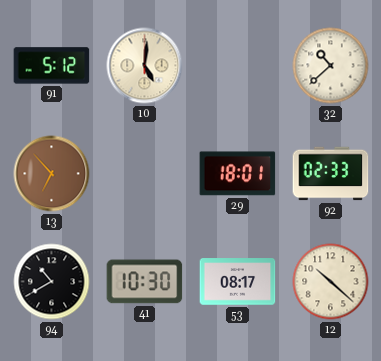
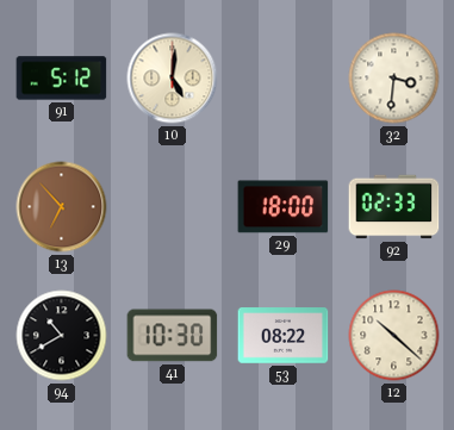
32: 10:38 -> 3:31 (394, 79)
29: 18:01 -> 18:00 (284, 207)
53: 08:17 -> 08:22 (284, 336)
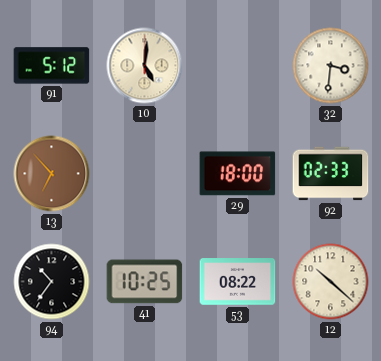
94: 10:40 -> 10:36 (52, 282)
41: 10:30 -> 10:25 (145, 282)
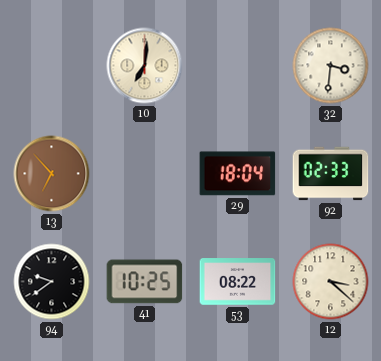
91: 5:12 -> none (52, 66)
10: 5:01 -> 7:01 (145, 66)
29: 18:00 -> 18:04 (238, 174)
94: 10:36 -> 9:39 (52, 282)
12: 10:22 -> 3:22 (331, 282)
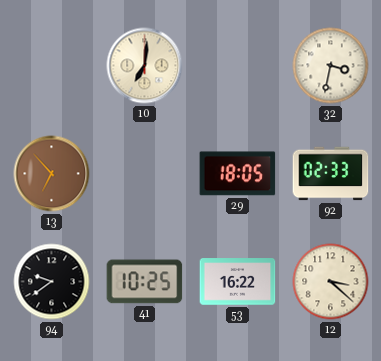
32: 3:31 -> 3:32 (331, 66)
29: 18:04 -> 18:05 (238, 174)
53: 08:22 -> 16:22 (238, 282)
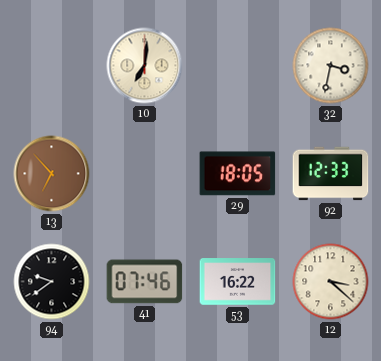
92: 02:33 -> 12:33 (331, 174)
41: 10:25 -> 07:46 (145, 282)
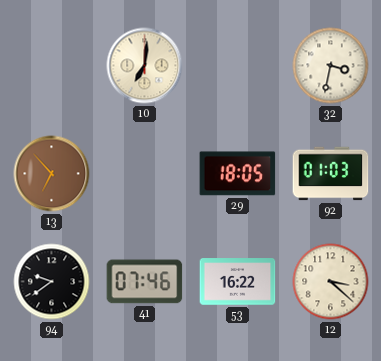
92: 12:33 -> 01:03 (331, 174)
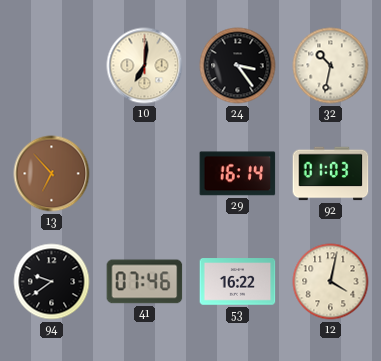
24: none -> 3:24 (238, 66)
32: 3:32 -> 10:32 (331, 66)
29: 18:05 -> 16:14 (238, 174)
12: 3:22 -> 4:02 (331, 282)
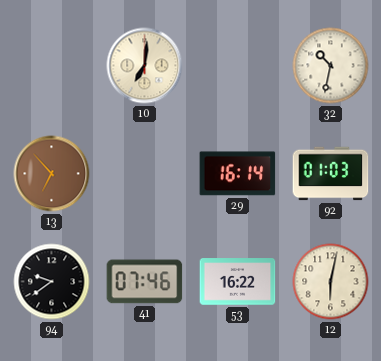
24: 3:24 -> none (238, 66)
12: 4:02 -> 6:02 (331, 282)
